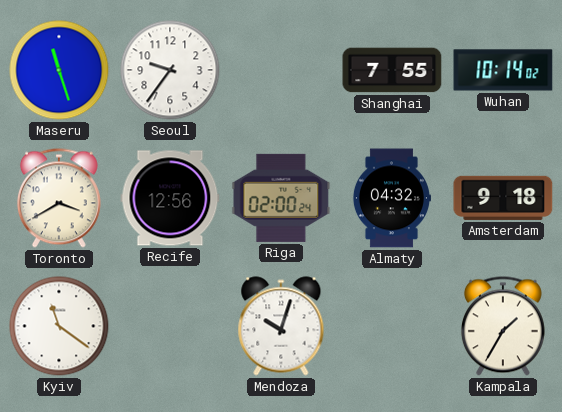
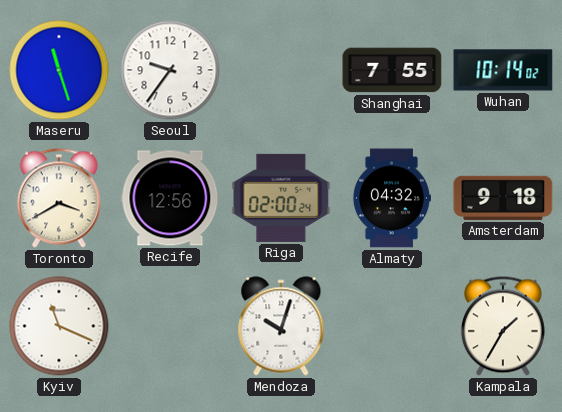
Kyiv: 11:21 -> 11:19 (59, 326)
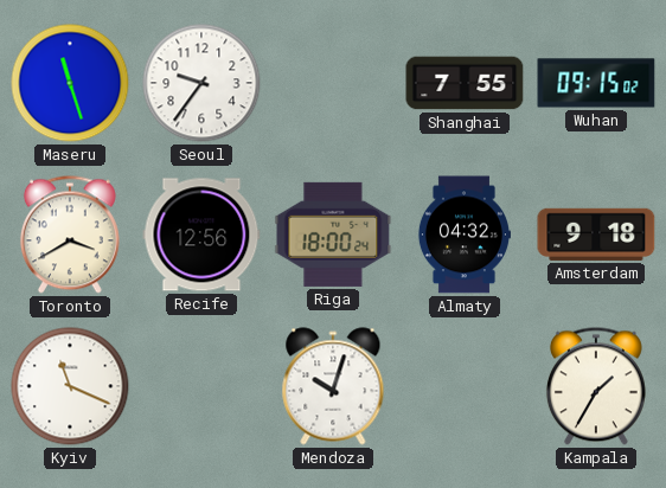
Wuhan: 10:14 -> 09:15 (596, 83)
Riga: 02:00 -> 18:00 (333, 235)
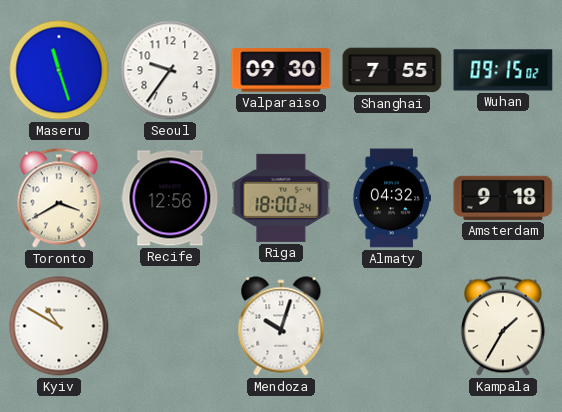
Valparaiso: none -> 09:30 (281, 70)
Kyiv: 11:19 -> 10:50 (59, 326)
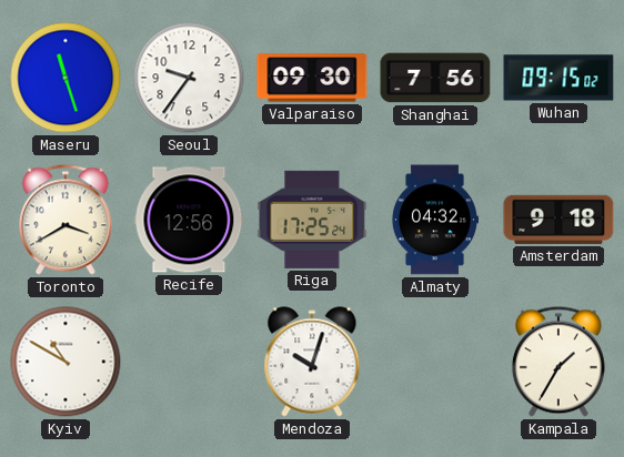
Shanghai: 7:55 -> 7:56 (435, 78)
Riga: 18:00 -> 17:25 (312, 220)
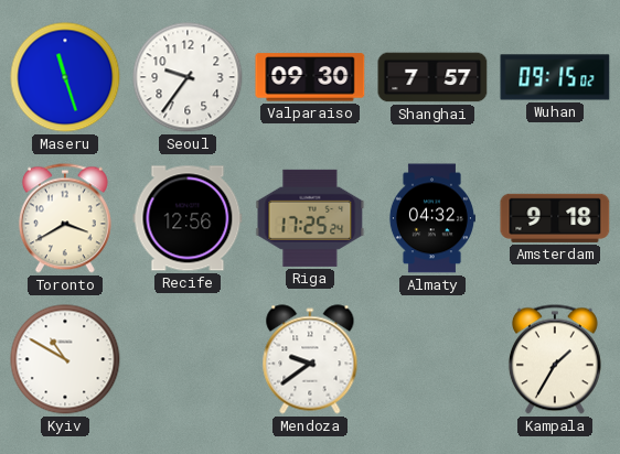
Shanghai: 7:56 -> 7:57 (432, 77)
Mendoza: 10:03 -> 9:39 (310, 359)
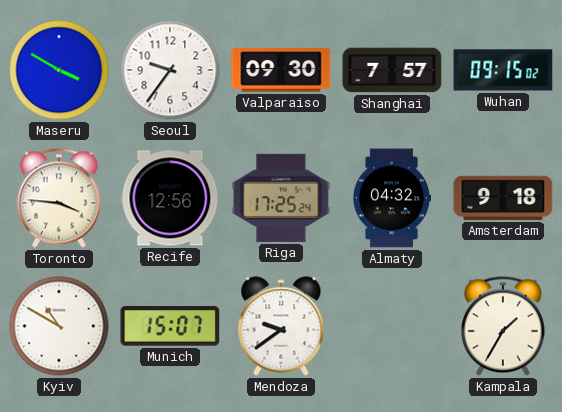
Maseru: 11:27 -> 3:50 (59, 70)
Toronto: 3:40 -> 3:46 (59, 198)
Munich: none -> 15:07 (170, 326)
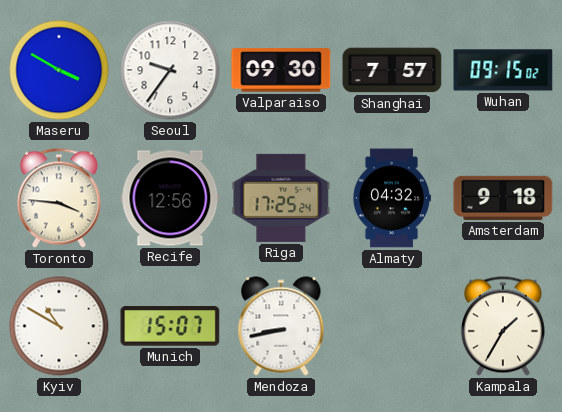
Mendoza: 9:39 -> 8:43 (281, 326)
